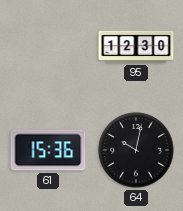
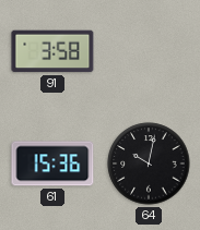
91: none -> 3:58 (52, 51)
95: 12:30 -> none (136, 47)
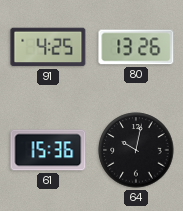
91: 3:58 -> 4:25 (48, 47)
80: none -> 13:26 (136, 47)
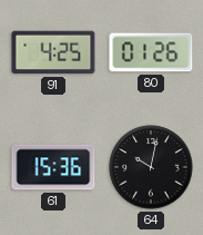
80: 13:26 -> 01:26 (151, 52)
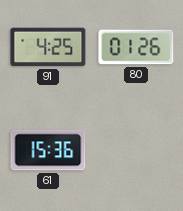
64: 10:02 -> none (151, 167)
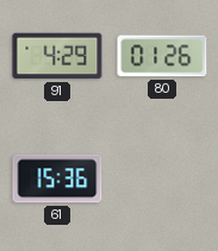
91: 4:25 -> 4:29 (57, 56)
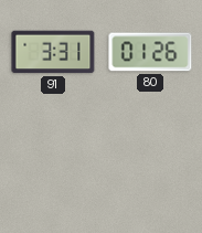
91: 4:29 -> 3:31 (53, 52)
61: 15:36 -> none (57, 178)
